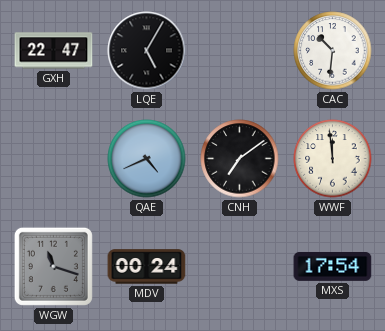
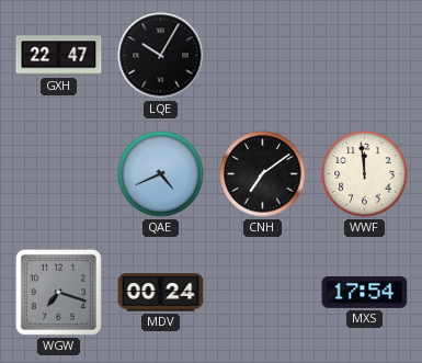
LQE: 5:05 -> 10:05 (161, 56)
CAC: 10:31 -> none (333, 51)
WGW: 11:18 -> 7:18 (58, 292)
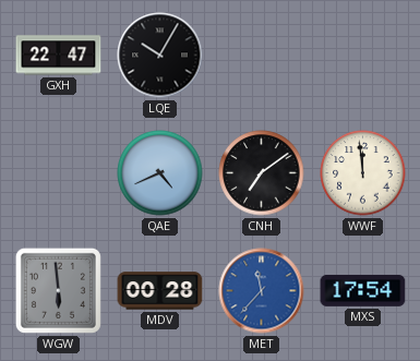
WGW: 7:18 -> 5:59 (58, 290)
MDV: 00:24 -> 00:28 (160, 291)
MET: none -> 11:37 (262, 291)
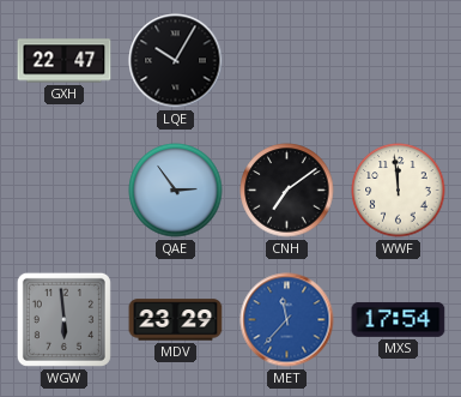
QAE: 4:41 -> 2:54 (176, 191)
MDV: 00:28 -> 23:29 (176, 320)
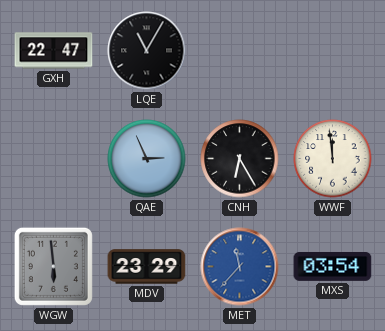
LQE: 10:05 -> 11:05 (147, 51)
QAE: 2:54 -> 2:56 (147, 159)
CNH: 7:09 -> 6:25 (240, 159)
MXS: 17:54 -> 03:54 (333, 266)
